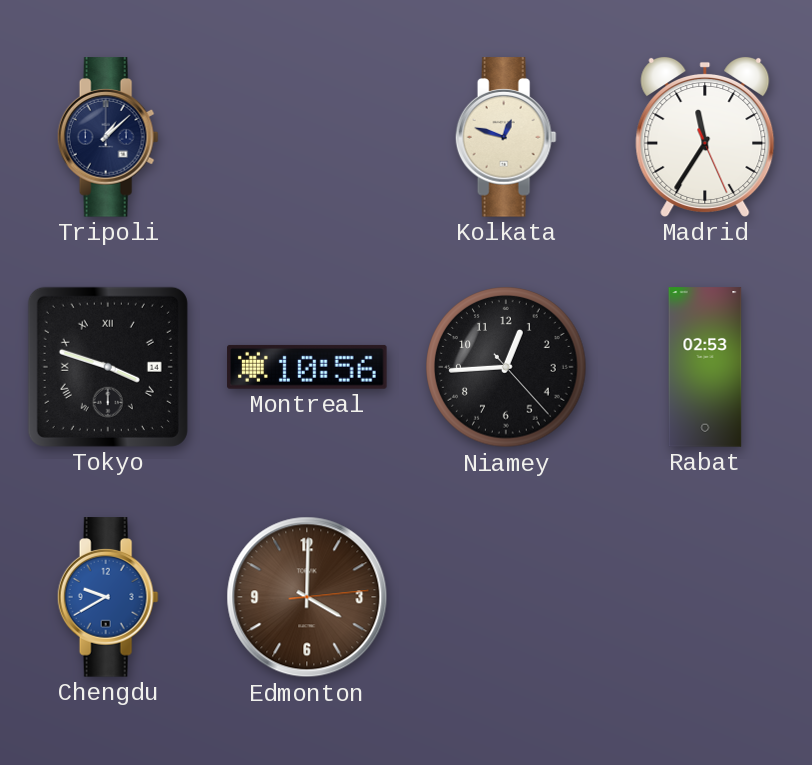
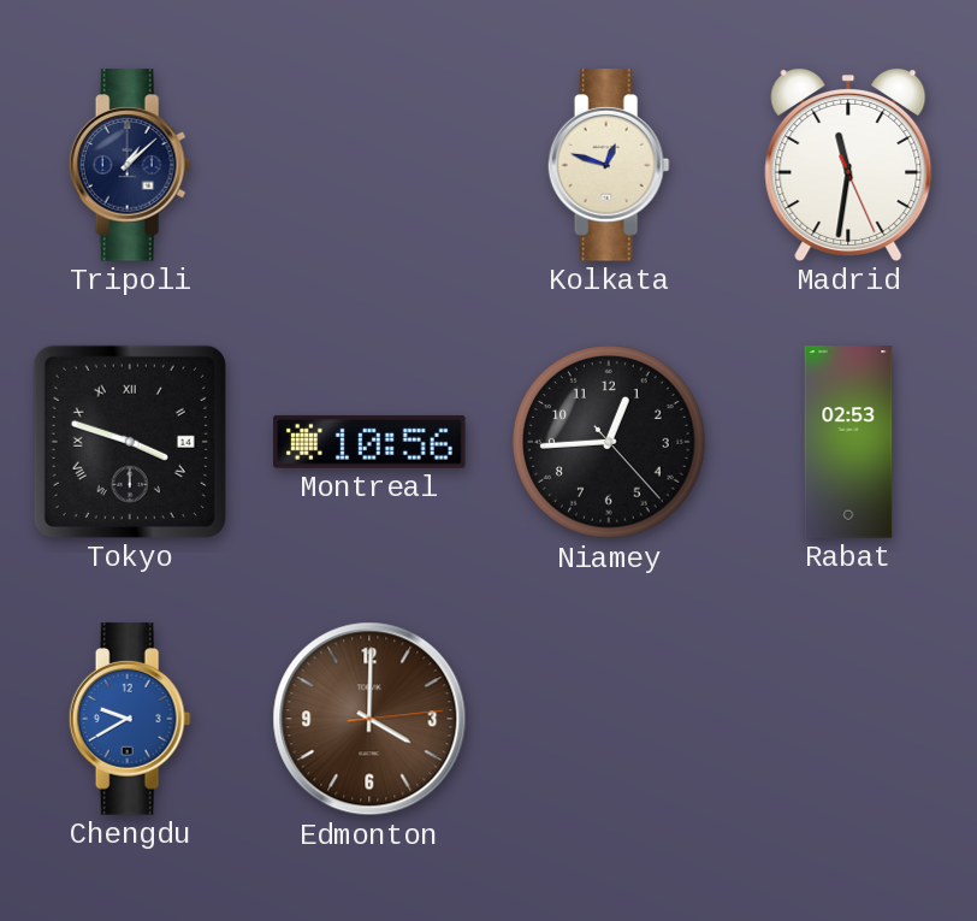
Madrid: 11:35 -> 11:31 (848, 165)
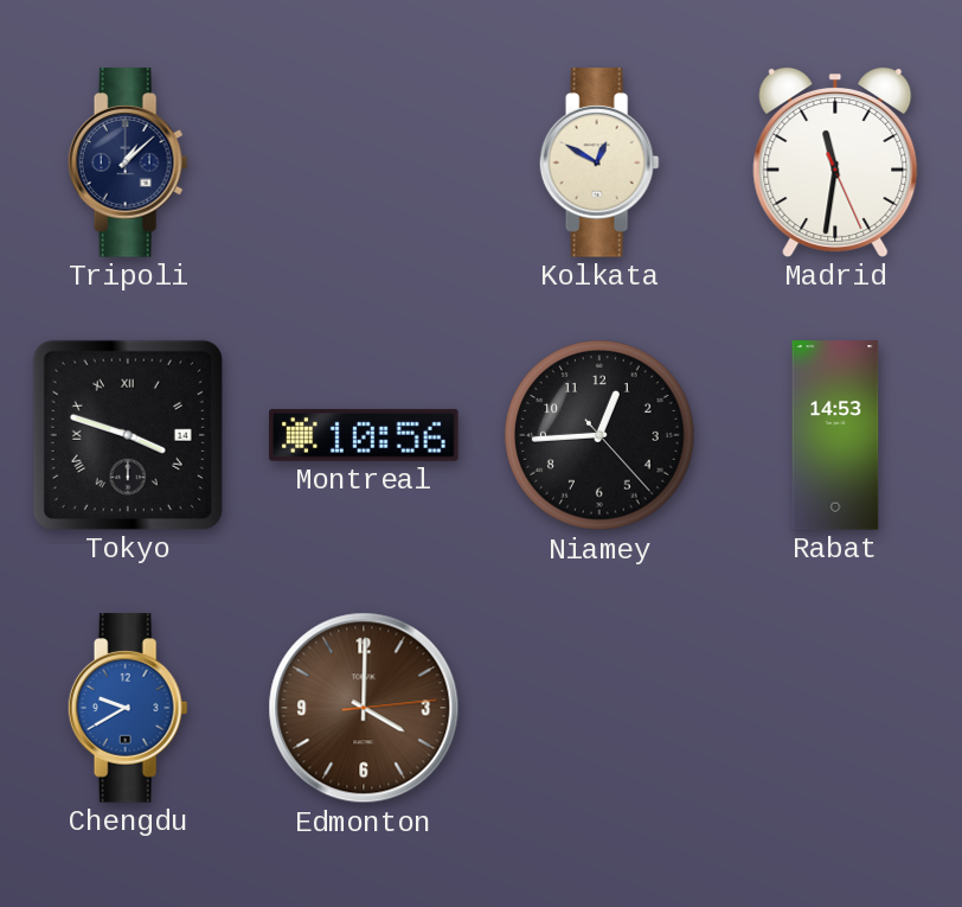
Kolkata: 12:48 -> 12:50 (599, 162)
Rabat: 02:53 -> 14:53 (835, 435)
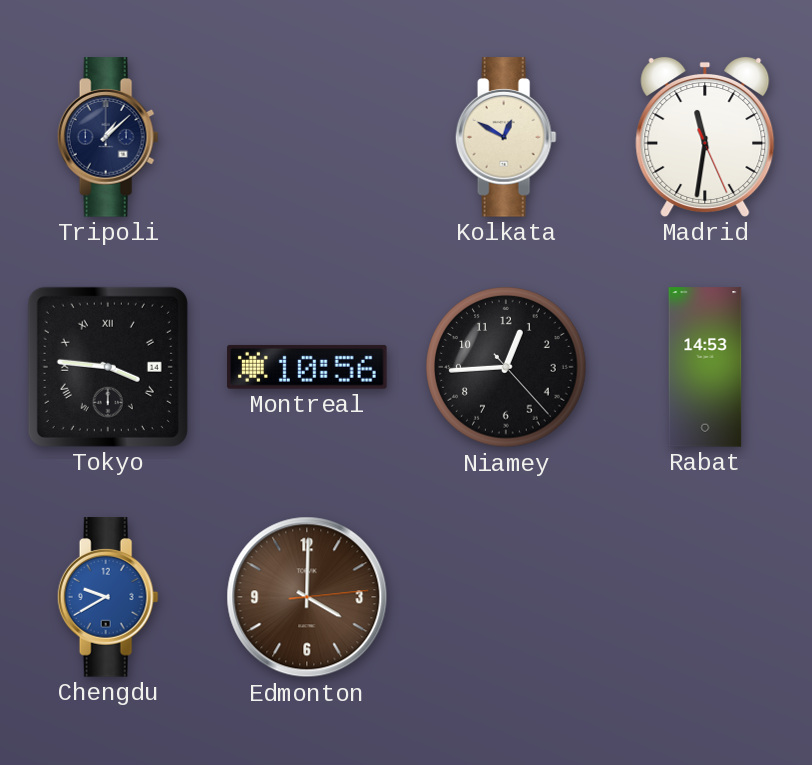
Tokyo: 3:48 -> 3:46 (108, 367)
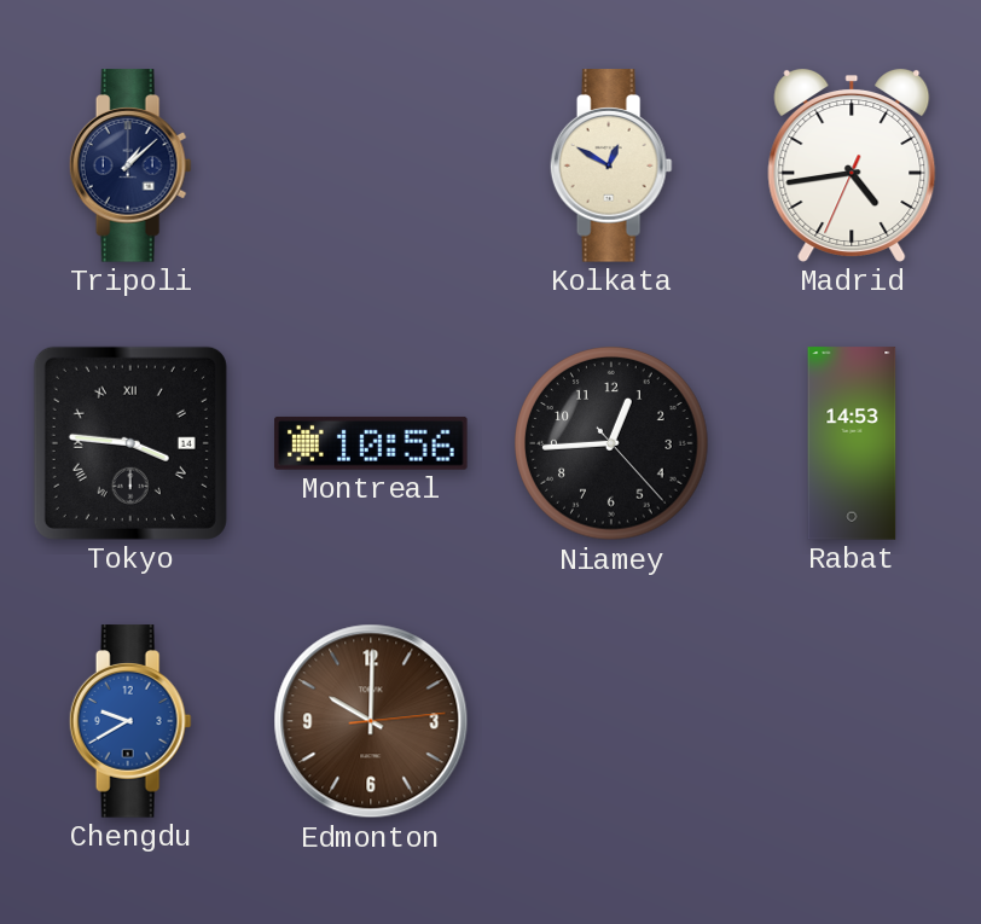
Madrid: 11:31 -> 4:43 (852, 165)
Edmonton: 4:00 -> 10:00 (371, 721)
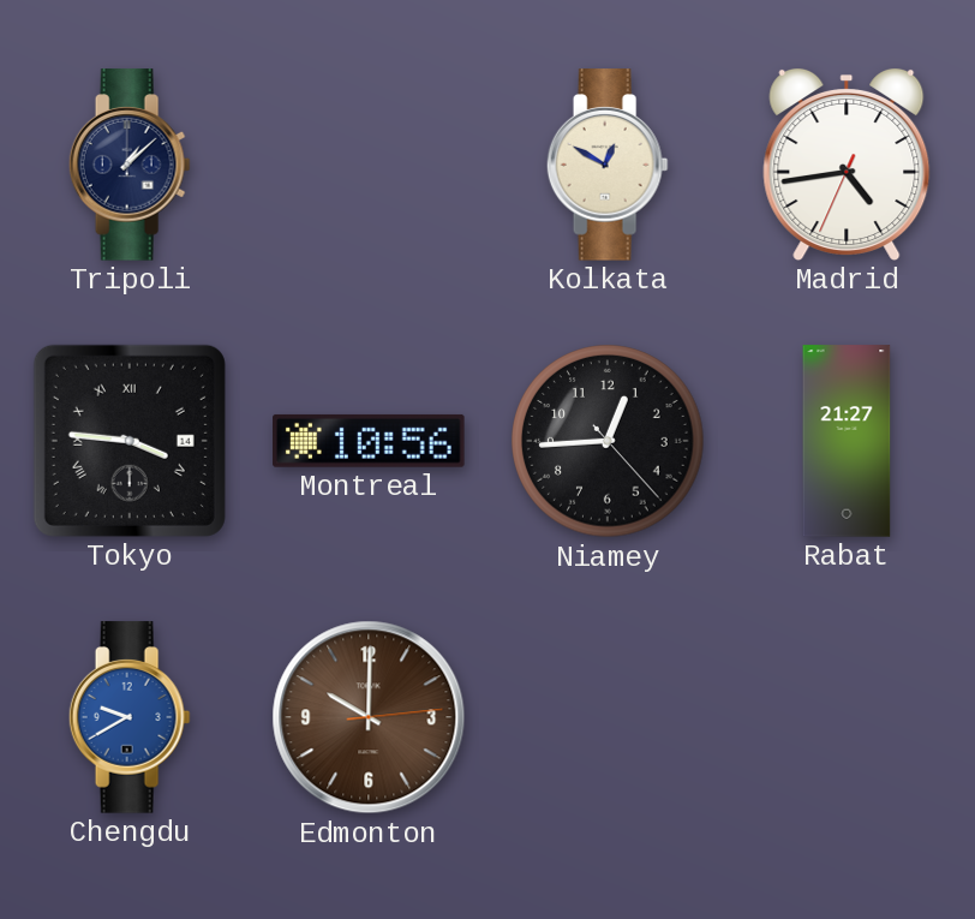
Rabat: 14:53 -> 21:27 (847, 441)
